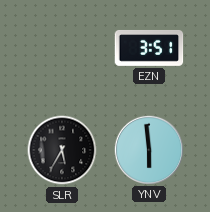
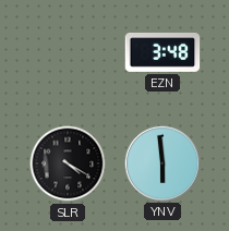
EZN: 3:51 -> 3:48 (162, 52)
SLR: 5:35 -> 4:20 (68, 163)
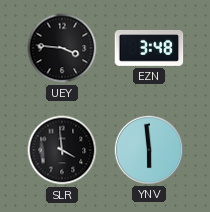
UEY: none -> 3:46 (62, 48)
SLR: 4:20 -> 3:59 (62, 150)
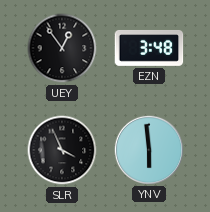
UEY: 3:46 -> 12:54 (62, 48)
SLR: 3:59 -> 3:56 (62, 150)
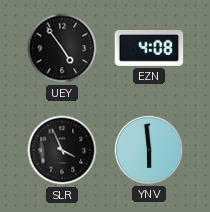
UEY: 12:54 -> 4:54 (62, 48)
EZN: 3:48 -> 4:08 (149, 48)
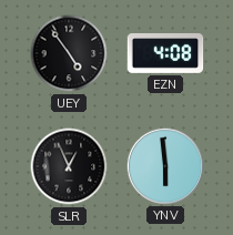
SLR: 3:56 -> 12:56 (69, 166)
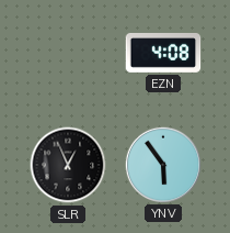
UEY: 4:54 -> none (69, 53)
YNV: 5:59 -> 5:54 (162, 164)
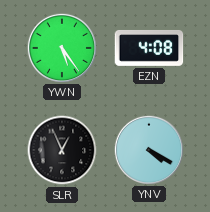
YWN: none -> 5:24 (61, 47)
YNV: 5:54 -> 4:20 (148, 149)
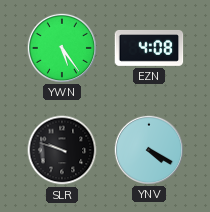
SLR: 12:56 -> 9:48 (62, 150)
